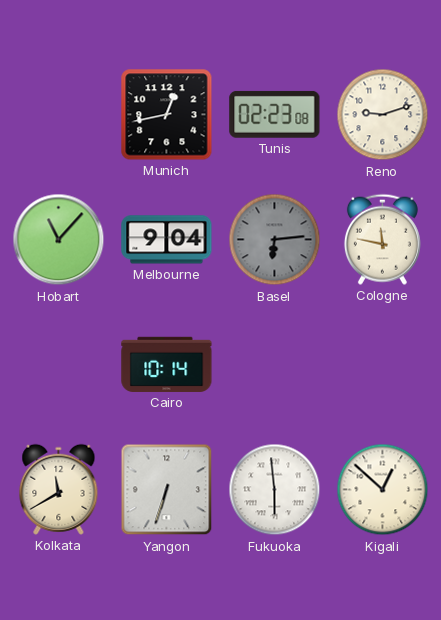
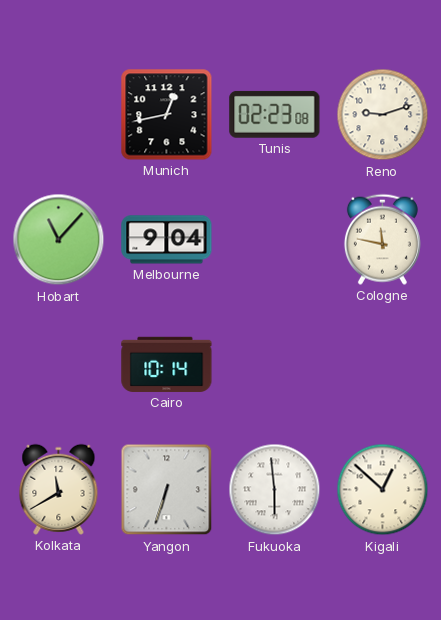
Basel: 6:14 -> none (275, 240)
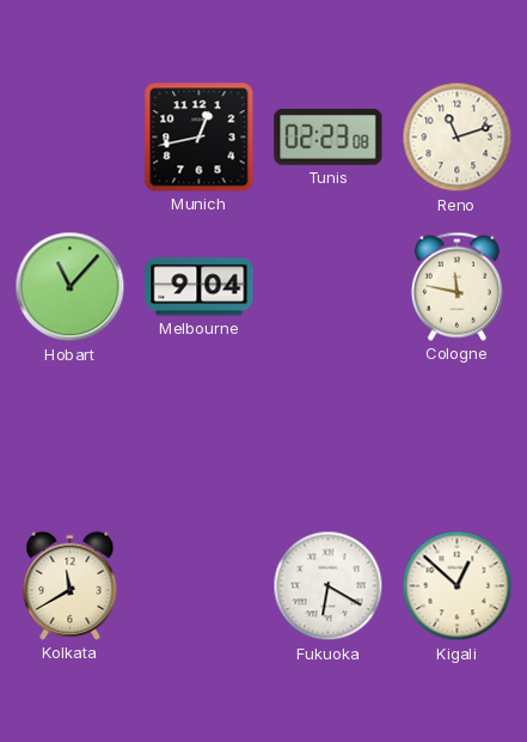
Reno: 9:12 -> 11:12 (458, 138)
Cairo: 10:14 -> none (167, 364)
Yangon: 6:33 -> none (167, 490)
Fukuoka: 5:59 -> 6:20 (329, 586)
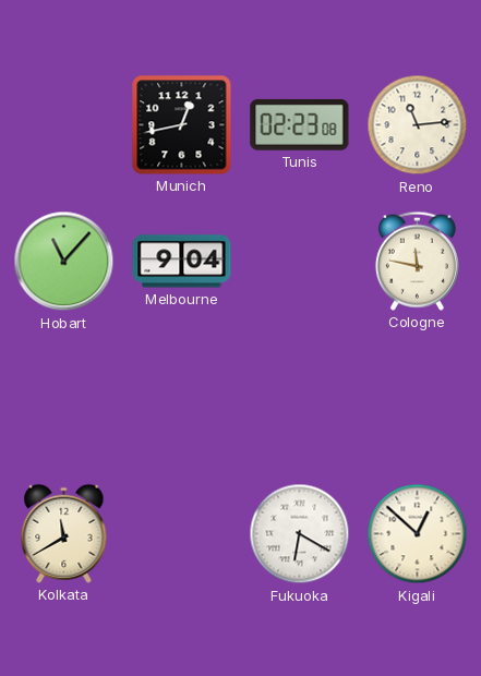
Reno: 11:12 -> 11:14 (418, 125)
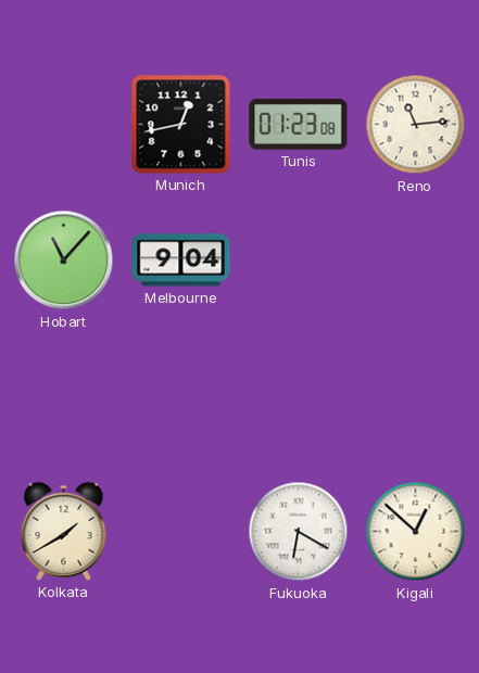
Tunis: 02:23 -> 01:23 (299, 124)
Cologne: 11:47 -> none (417, 261)
Kolkata: 11:40 -> 1:40 (64, 531)
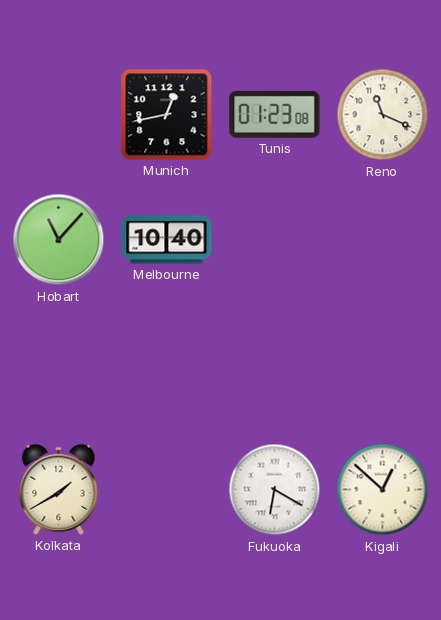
Reno: 11:14 -> 11:19 (383, 115)
Melbourne: 9:04 -> 10:40 (167, 240)
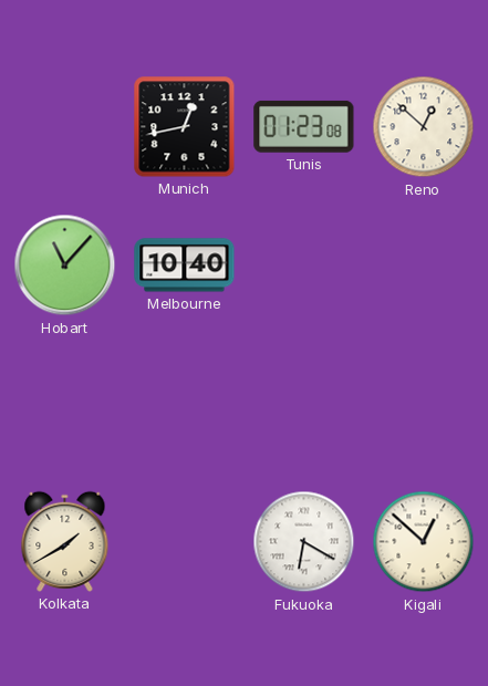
Reno: 11:19 -> 12:52 (424, 127)
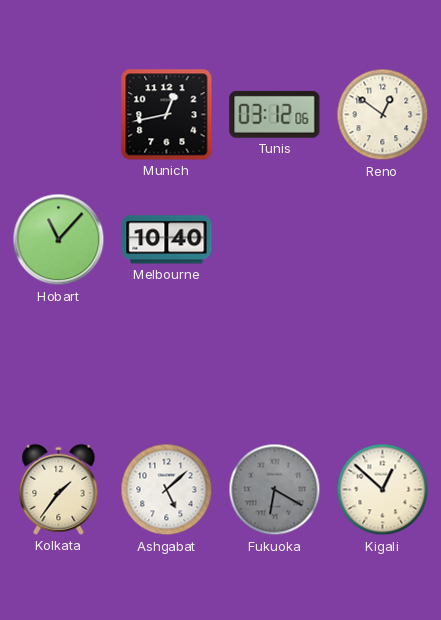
Tunis: 01:23 -> 03:12 (275, 114)
Reno: 12:52 -> 12:51 (383, 115)
Kolkata: 1:40 -> 1:36 (59, 489)
Ashgabat: none -> 5:08 (167, 490)
Fukuoka dial: white -> grey (275, 490)
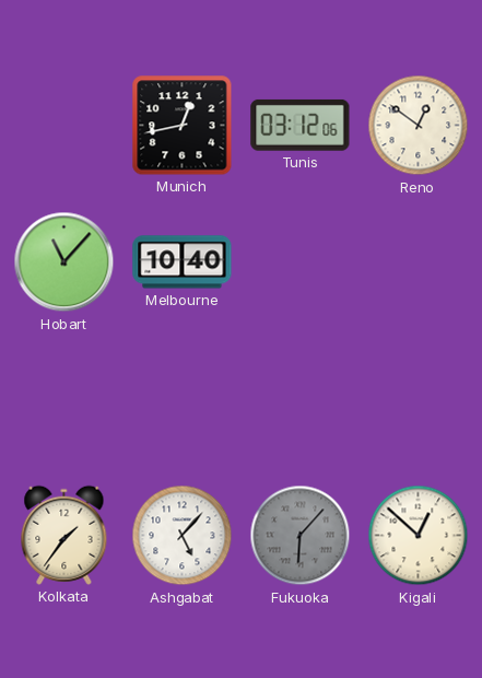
Ashgabat: 5:08 -> 5:07 (183, 536)
Fukuoka: 6:20 -> 6:07 (301, 536)
